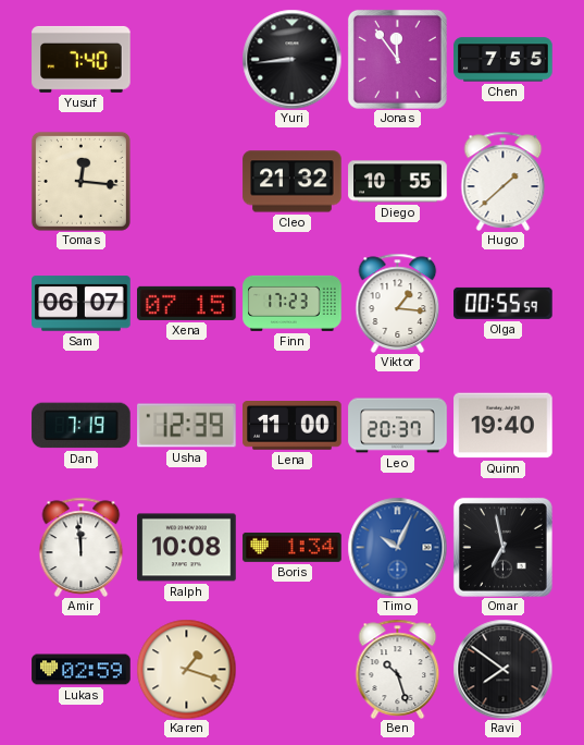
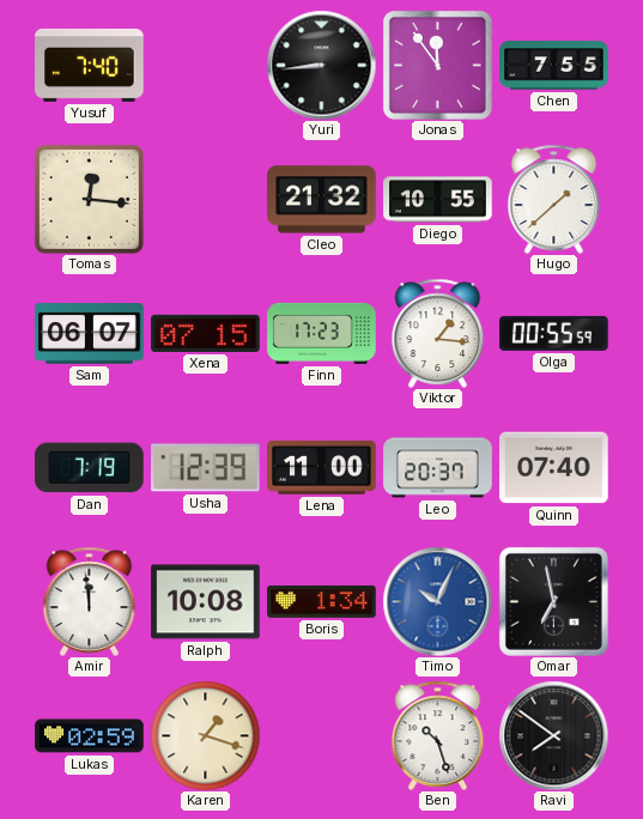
Quinn: 19:40 -> 07:40 (554, 468)
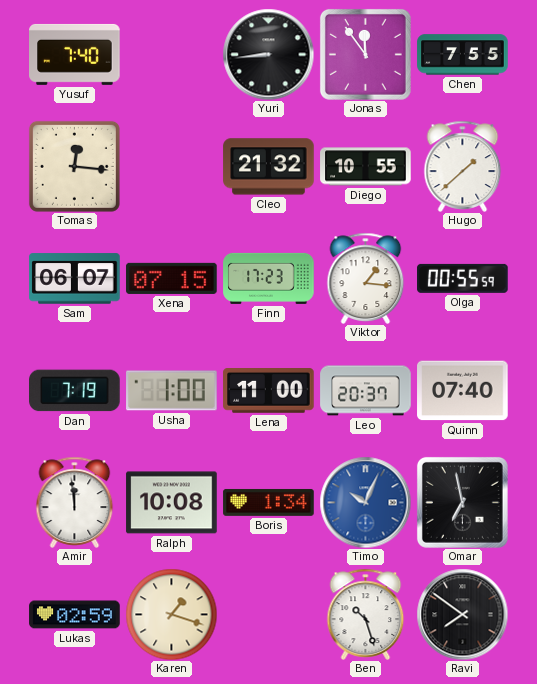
Usha: 12:39 -> 1:00 (172, 391)
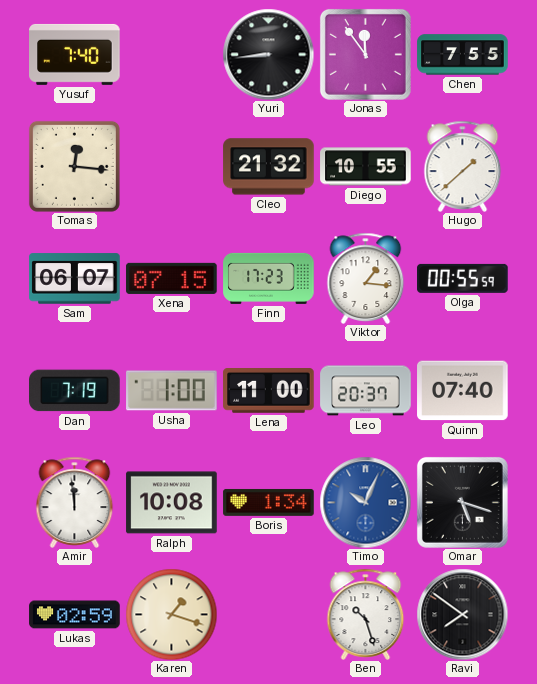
Omar: 6:58 -> 5:18 (462, 502)
